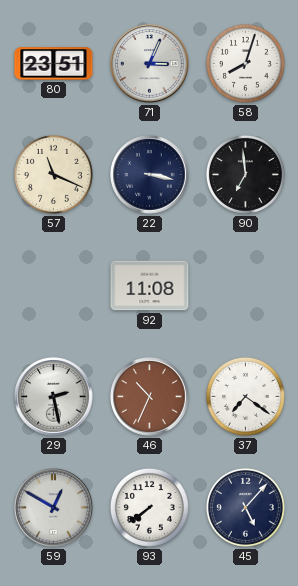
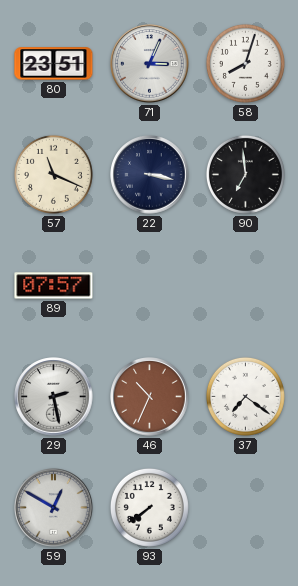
89: none -> 07:57 (54, 286)
92: 11:08 -> none (150, 286)
45: 5:07 -> none (245, 507)
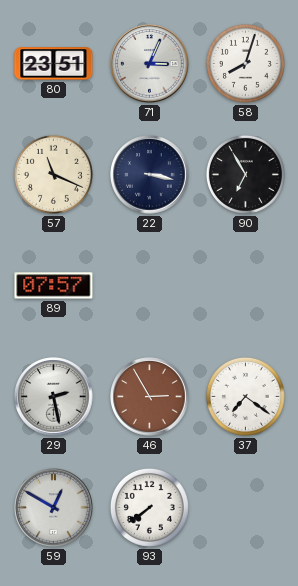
90: 6:59 -> 6:55 (245, 174)
46: 10:34 -> 2:55 (150, 397)
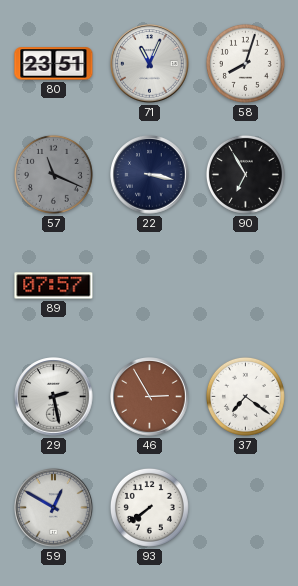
71: 3:04 -> 11:04 (150, 64)
57 dial: cream -> grey (53, 174)
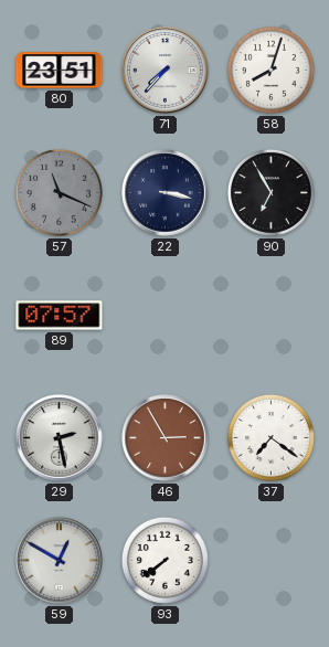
71: 11:04 -> 7:37 (166, 71)
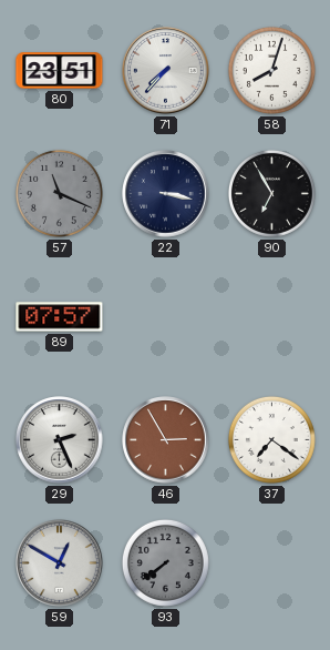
29: 2:28 -> 2:26 (60, 440)
93 dial: white -> grey (165, 562)
